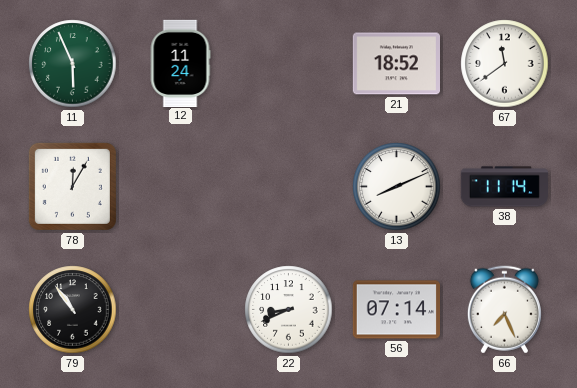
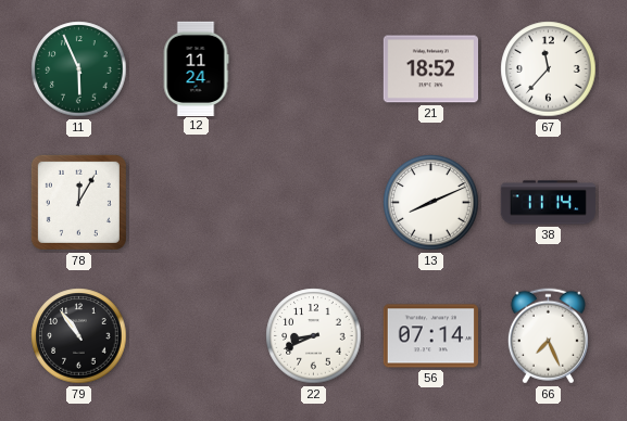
67: 11:39 -> 11:37 (549, 69)
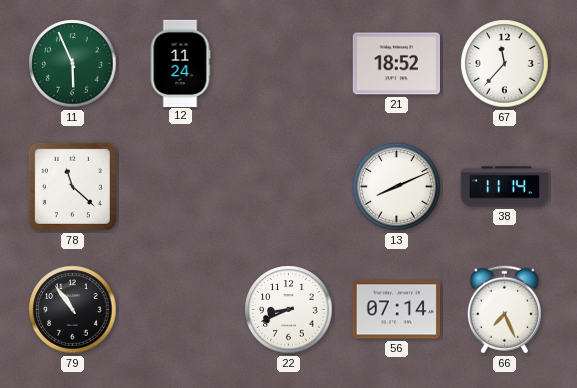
78: 12:05 -> 11:22 (72, 186)
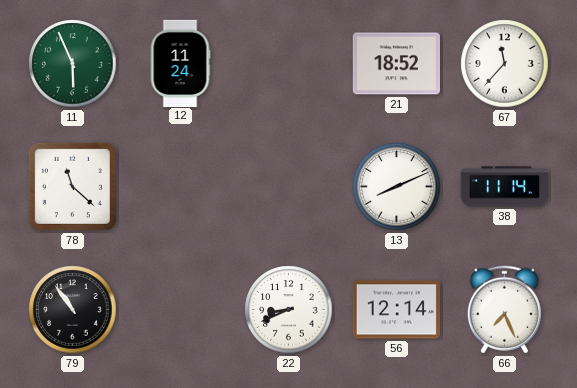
56: 07:14 -> 12:14 (396, 310)
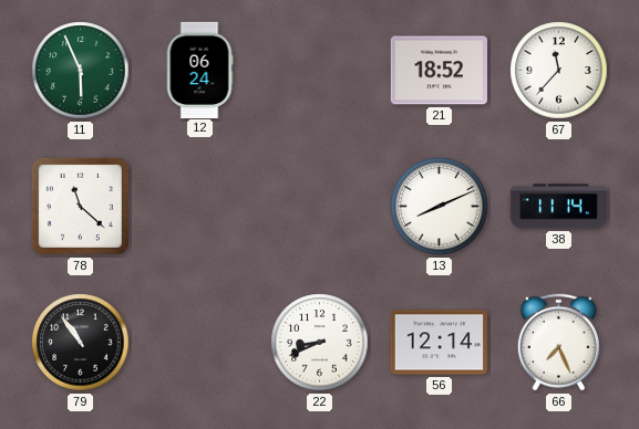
12: 11:24 -> 06:24 (199, 70)
